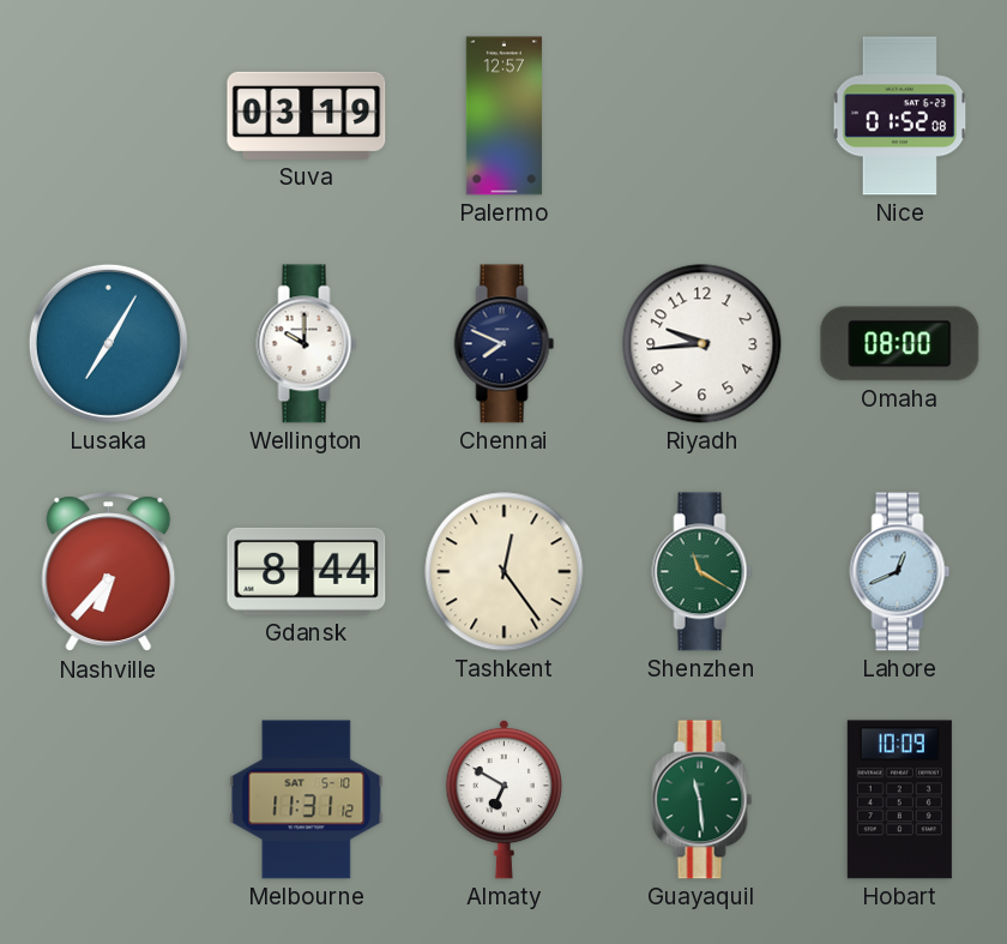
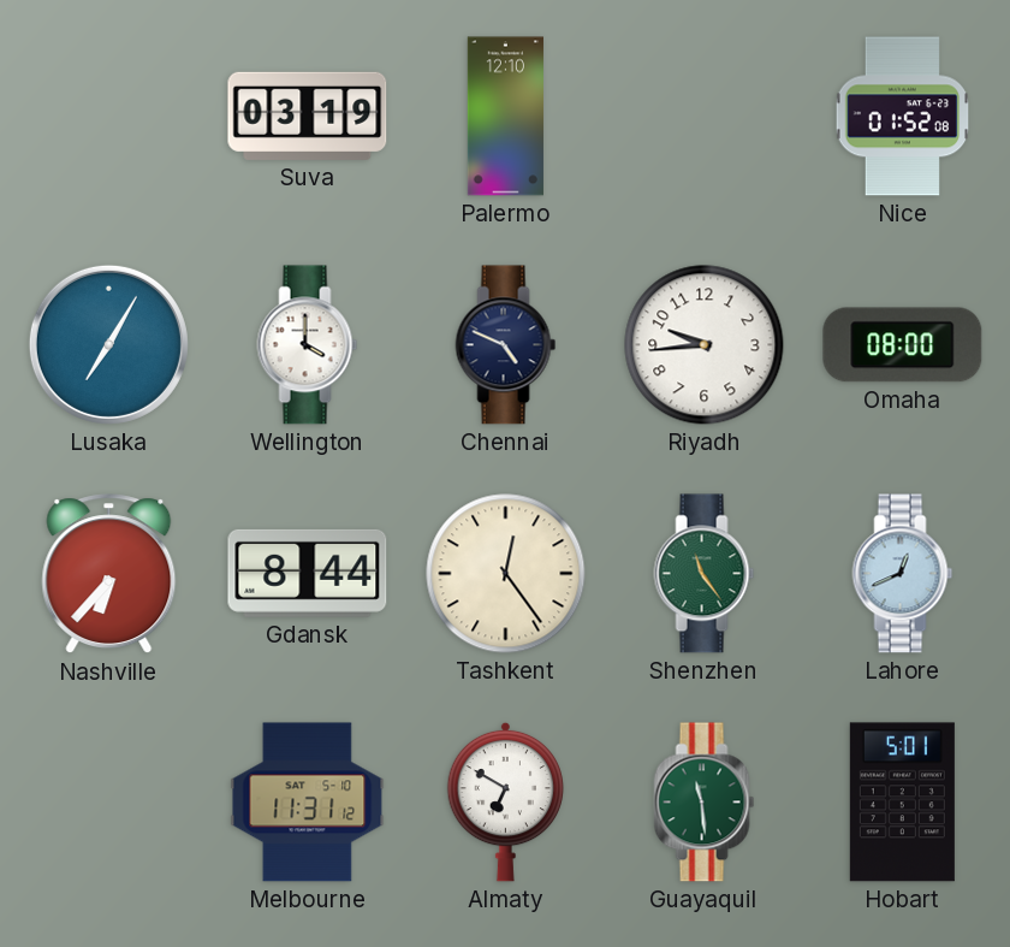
Palermo: 12:57 -> 12:10 (505, 117)
Wellington: 10:00 -> 4:00 (308, 345)
Chennai: 7:49 -> 4:49 (506, 345)
Shenzhen: 11:20 -> 11:24 (705, 574)
Hobart: 10:09 -> 5:01 (902, 803)
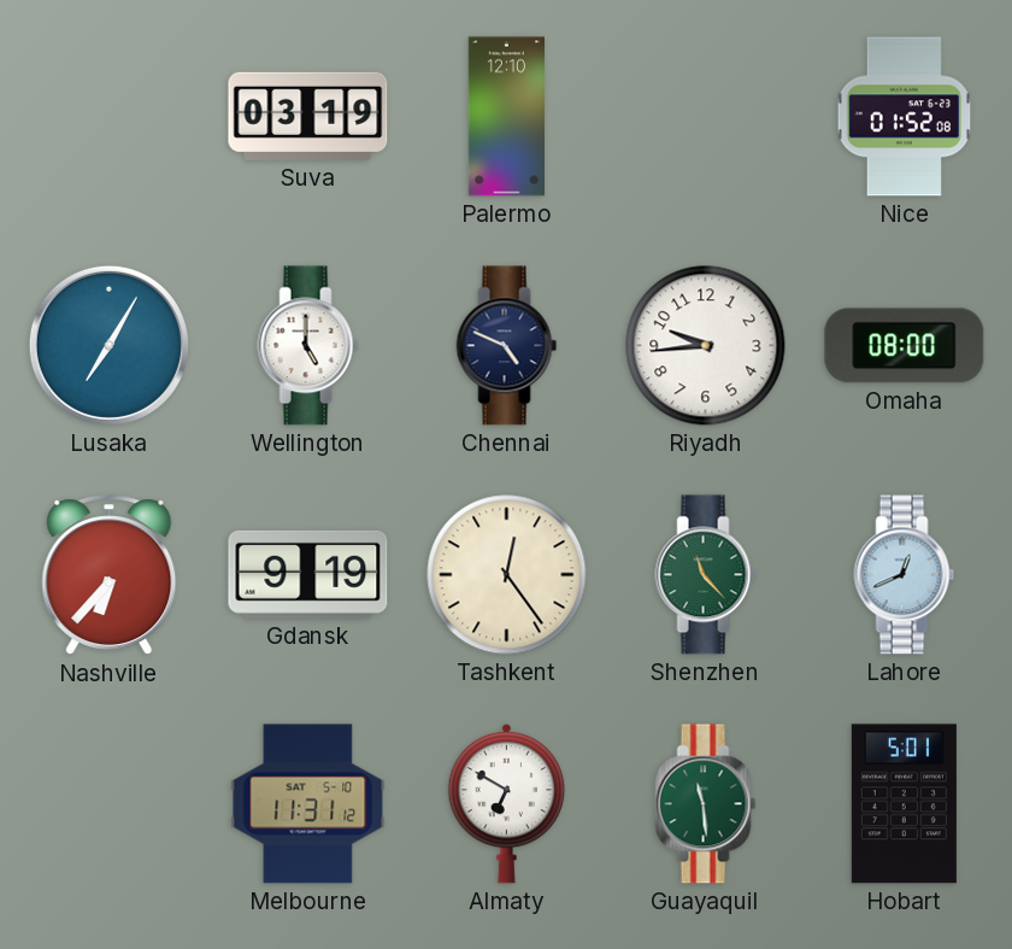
Wellington: 4:00 -> 5:00 (308, 346)
Gdansk: 8:44 -> 9:19 (308, 574)
Shenzhen: 11:24 -> 11:23 (706, 575)
